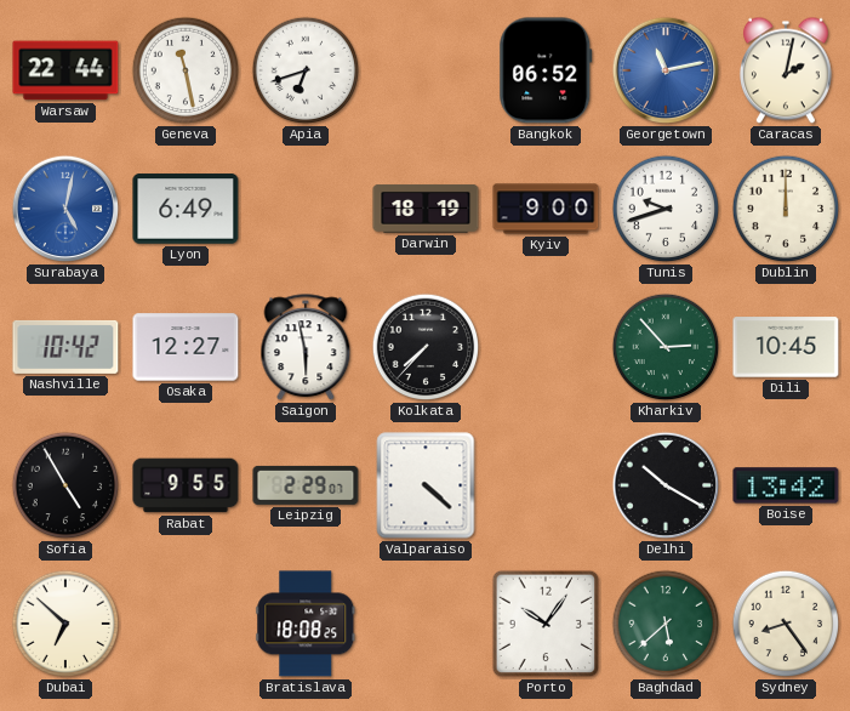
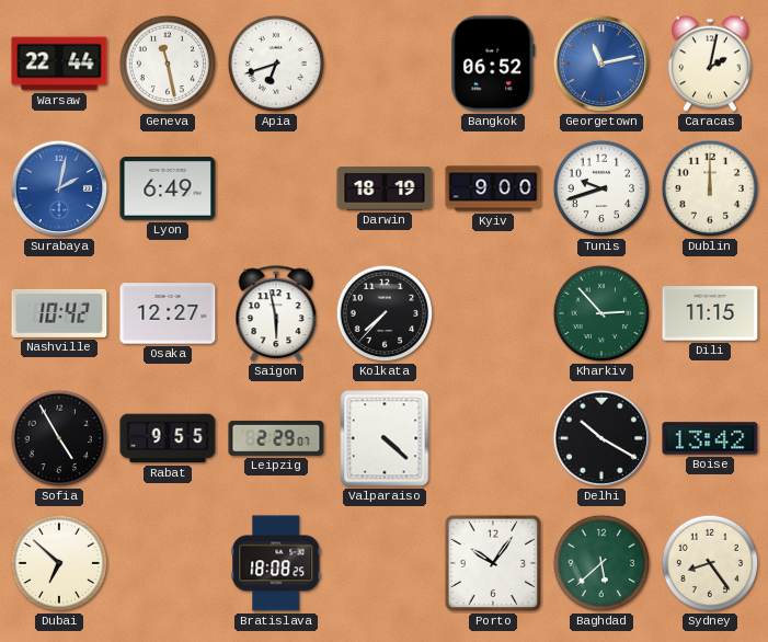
Surabaya: 5:02 -> 2:02 (59, 188)
Dili: 10:45 -> 11:15 (710, 313)
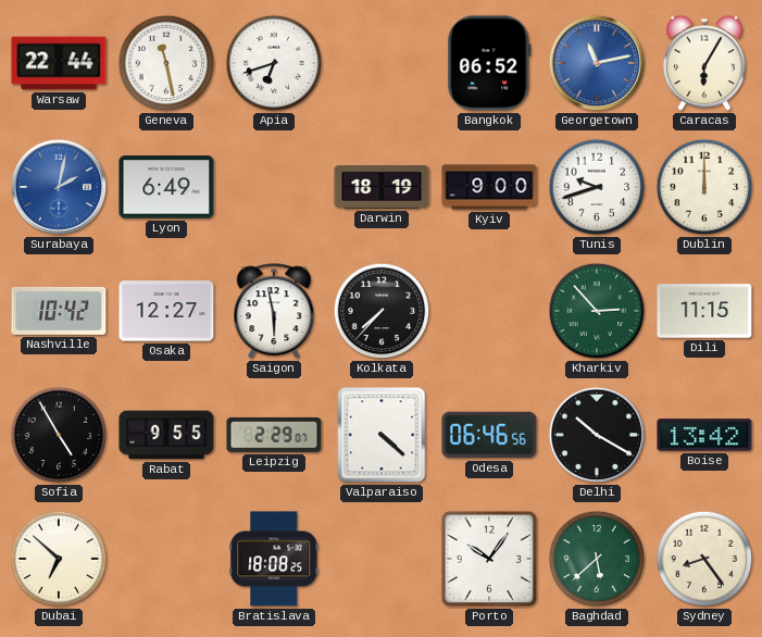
Caracas: 2:02 -> 6:05 (704, 63)
Odesa: none -> 06:46 (489, 435)
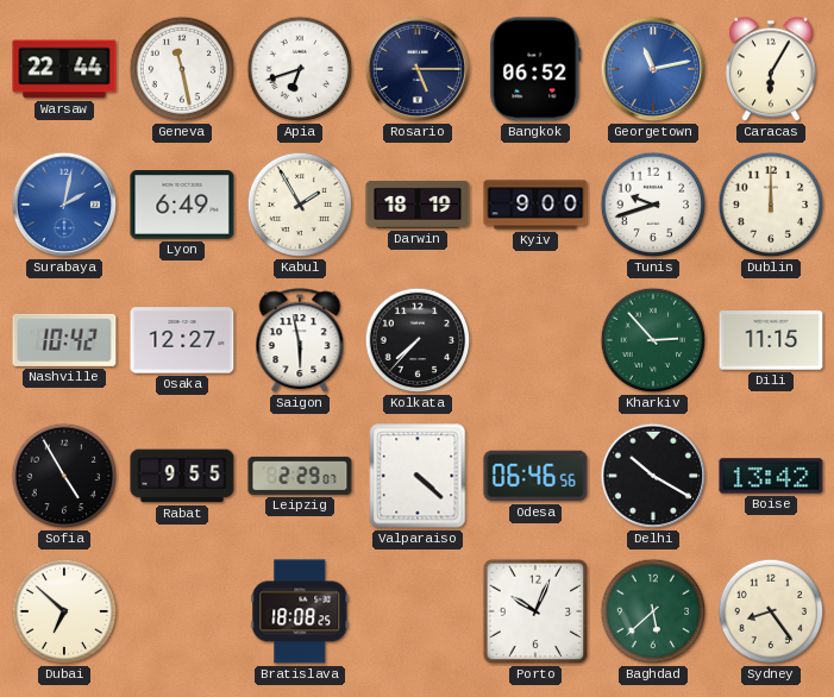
Rosario: none -> 5:15 (418, 69)
Kabul: none -> 1:55 (300, 205)
Porto: 10:06 -> 10:04 (535, 611)
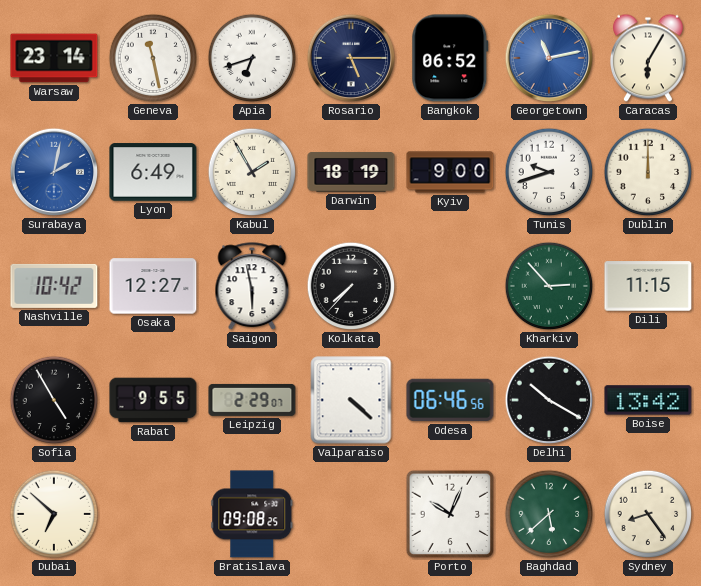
Warsaw: 22:44 -> 23:14 (54, 58)
Bratislava: 18:08 -> 09:08 (252, 514)
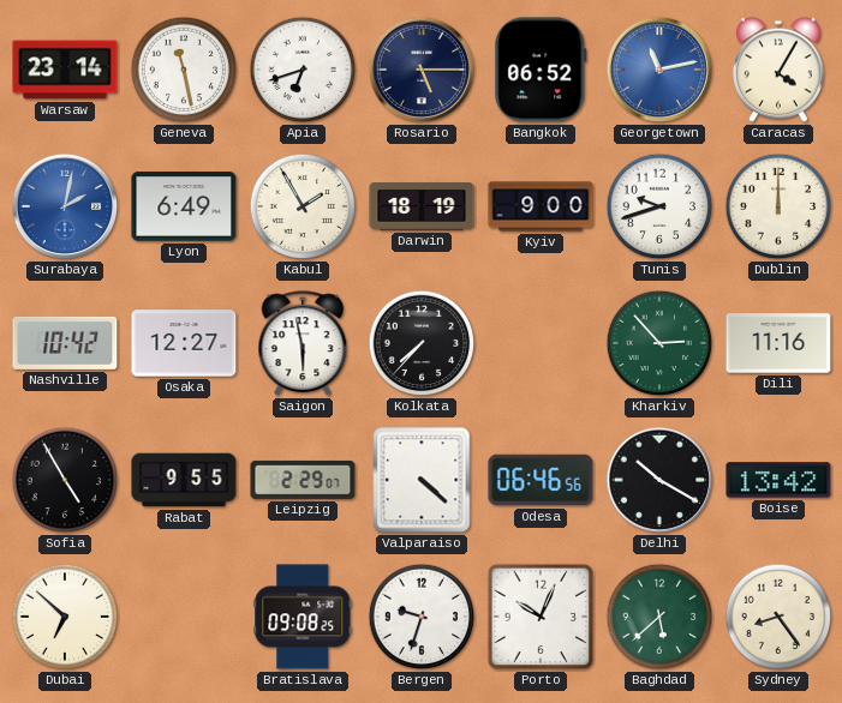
Caracas: 6:05 -> 4:05 (778, 70)
Dili: 11:15 -> 11:16 (778, 343)
Bergen: none -> 9:33 (422, 617)
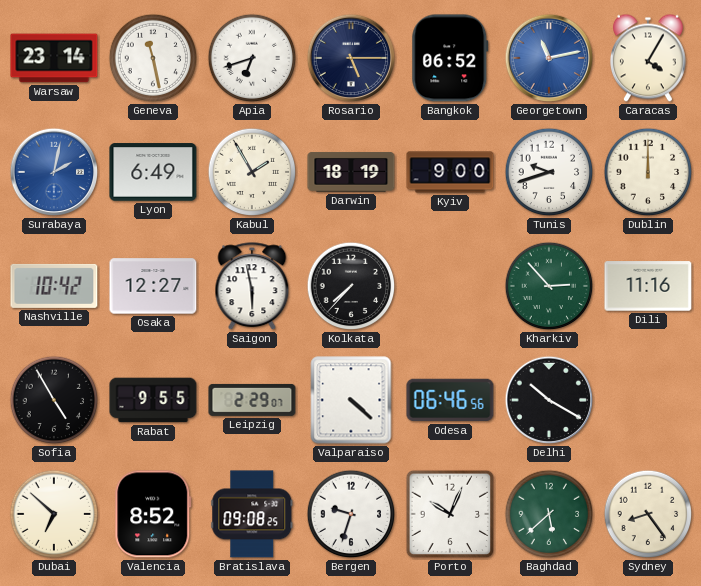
Boise: 13:42 -> none (778, 480)
Valencia: none -> 8:52 (153, 514)
